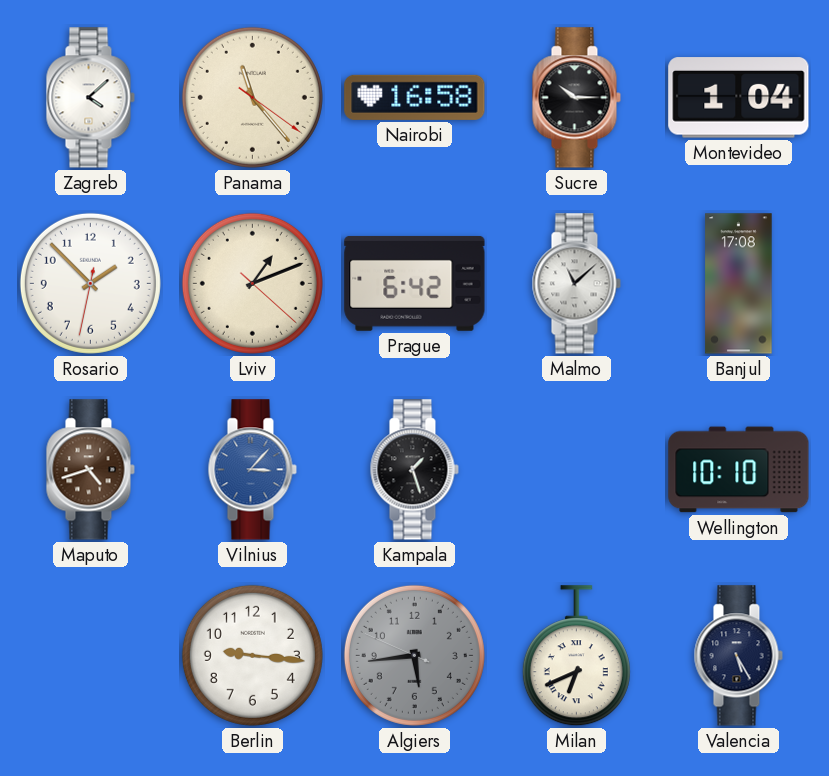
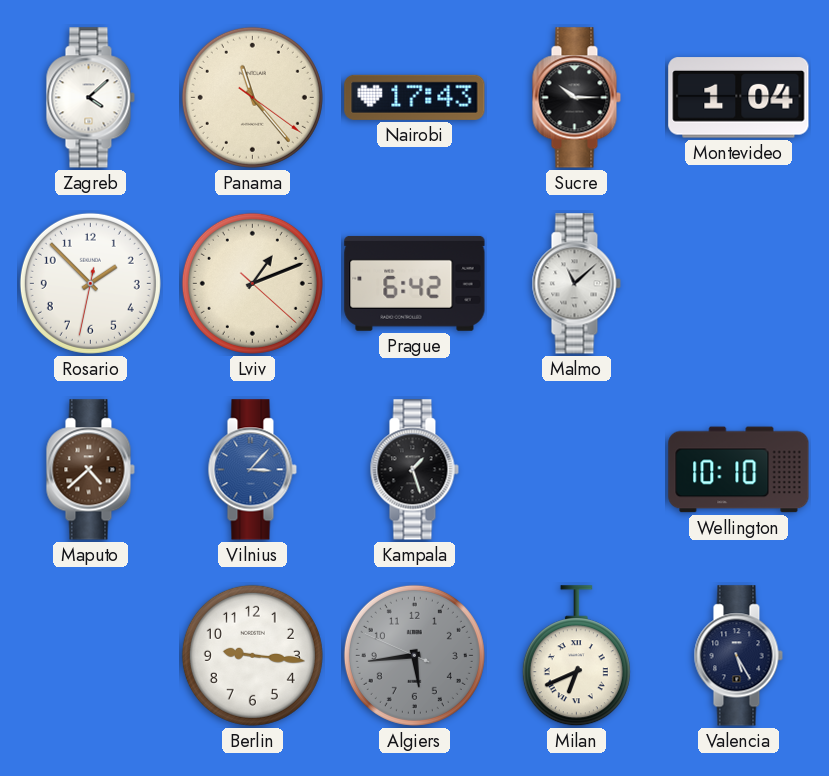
Nairobi: 16:58 -> 17:43 (415, 97)
Banjul: 17:08 -> none (739, 284)
Maputo: 4:42 -> 4:38 (90, 470)
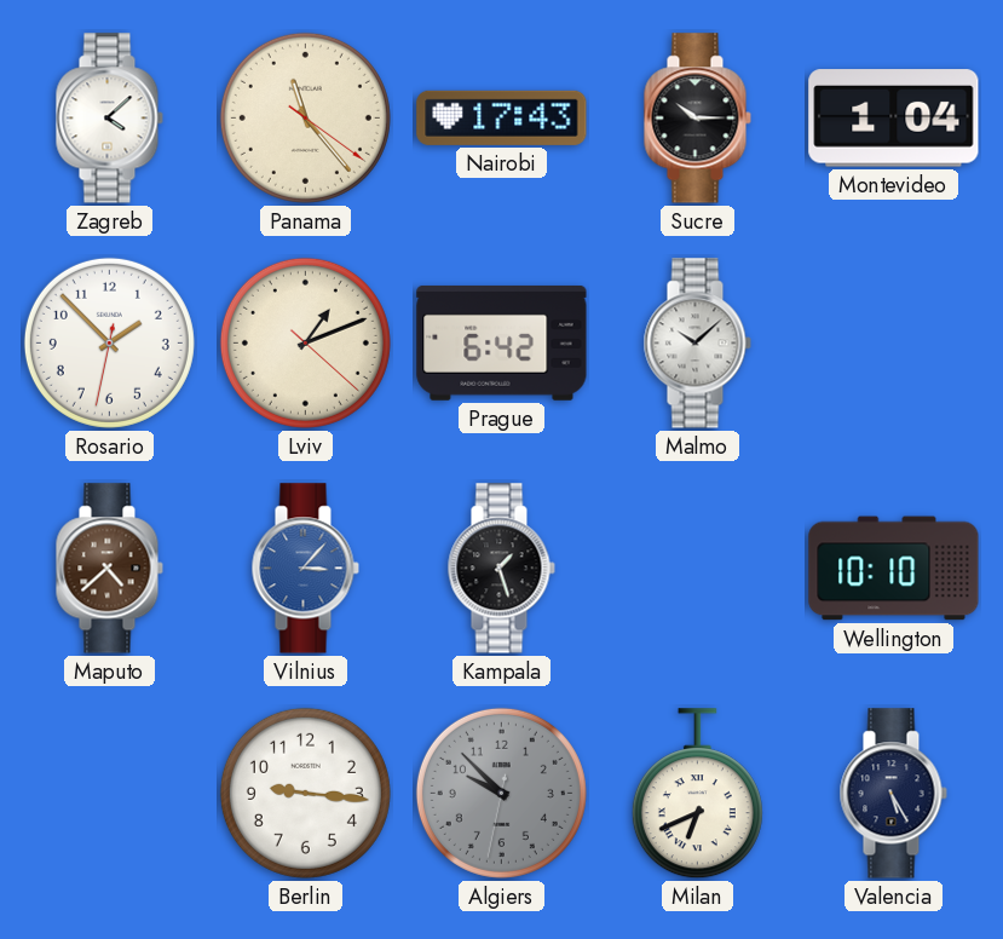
Malmo: 11:08 -> 10:08 (697, 344)
Algiers: 5:43 -> 9:52 (501, 793)
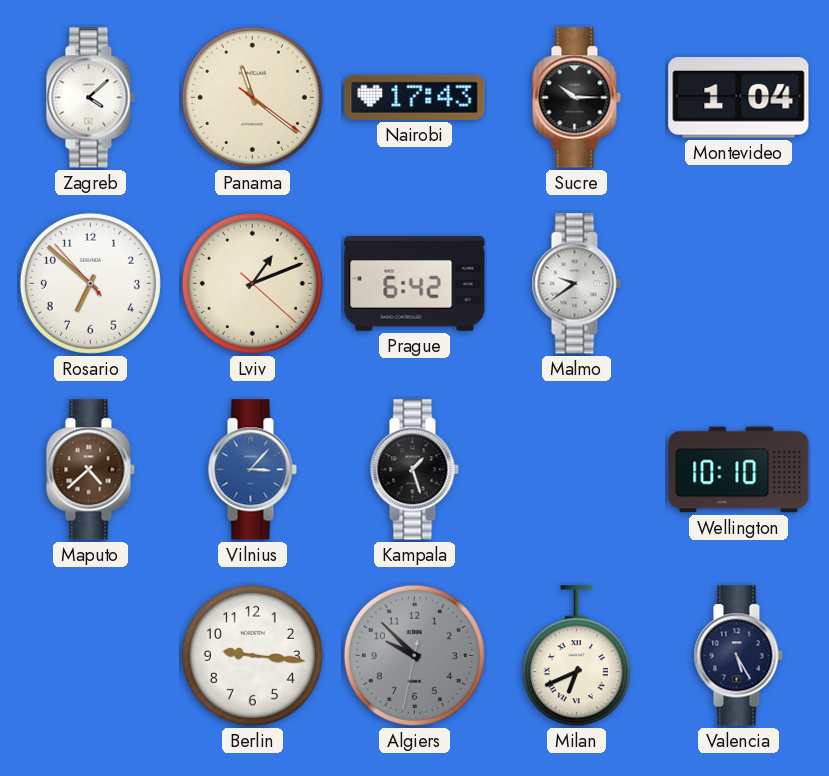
Panama: 11:23 -> 11:21 (252, 97)
Rosario: 1:52 -> 6:51 (90, 283)
Malmo: 10:08 -> 9:39 (576, 284)
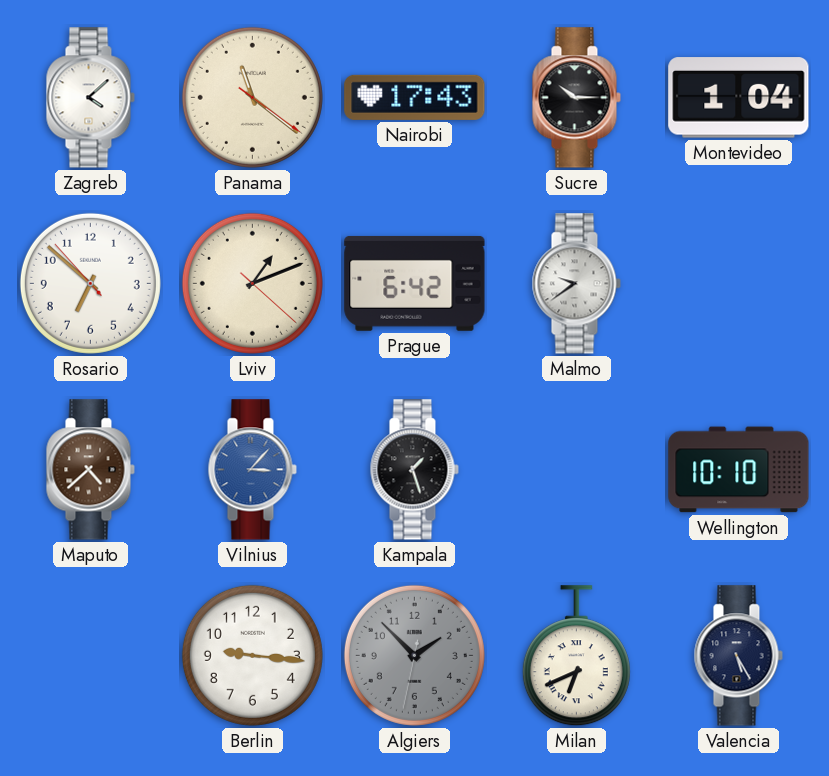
Algiers: 9:52 -> 1:52 (414, 655)
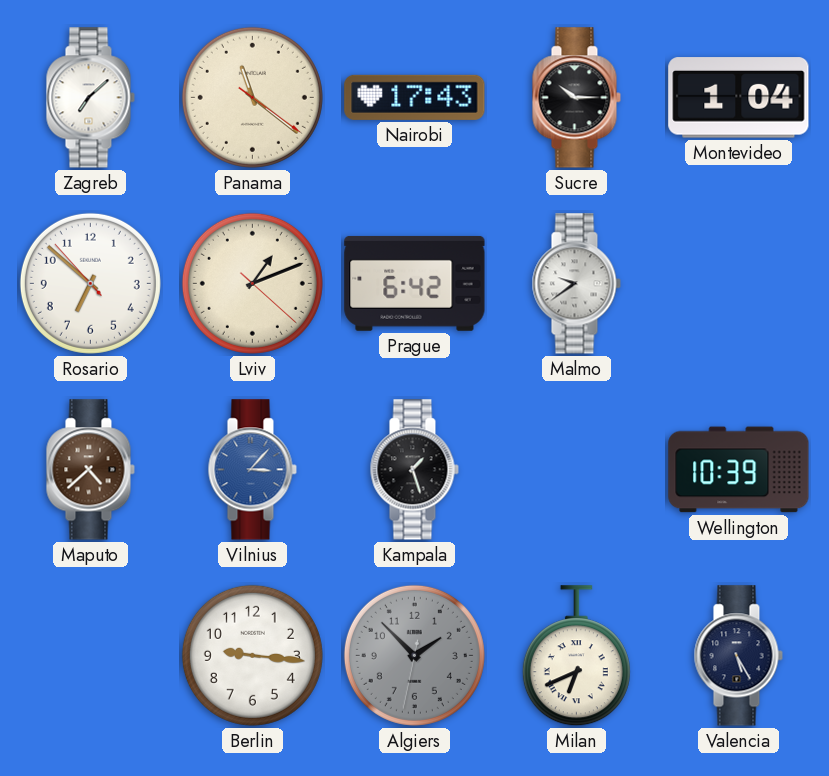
Zagreb: 4:08 -> 7:08 (90, 98)
Wellington: 10:10 -> 10:39 (739, 470)
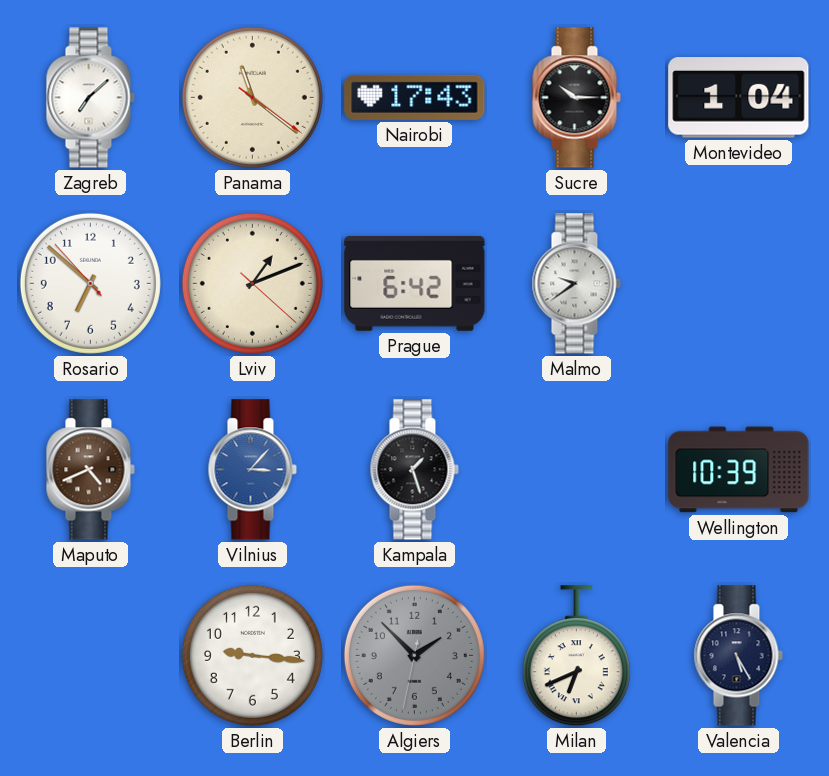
Maputo: 4:38 -> 4:41 (90, 470)
